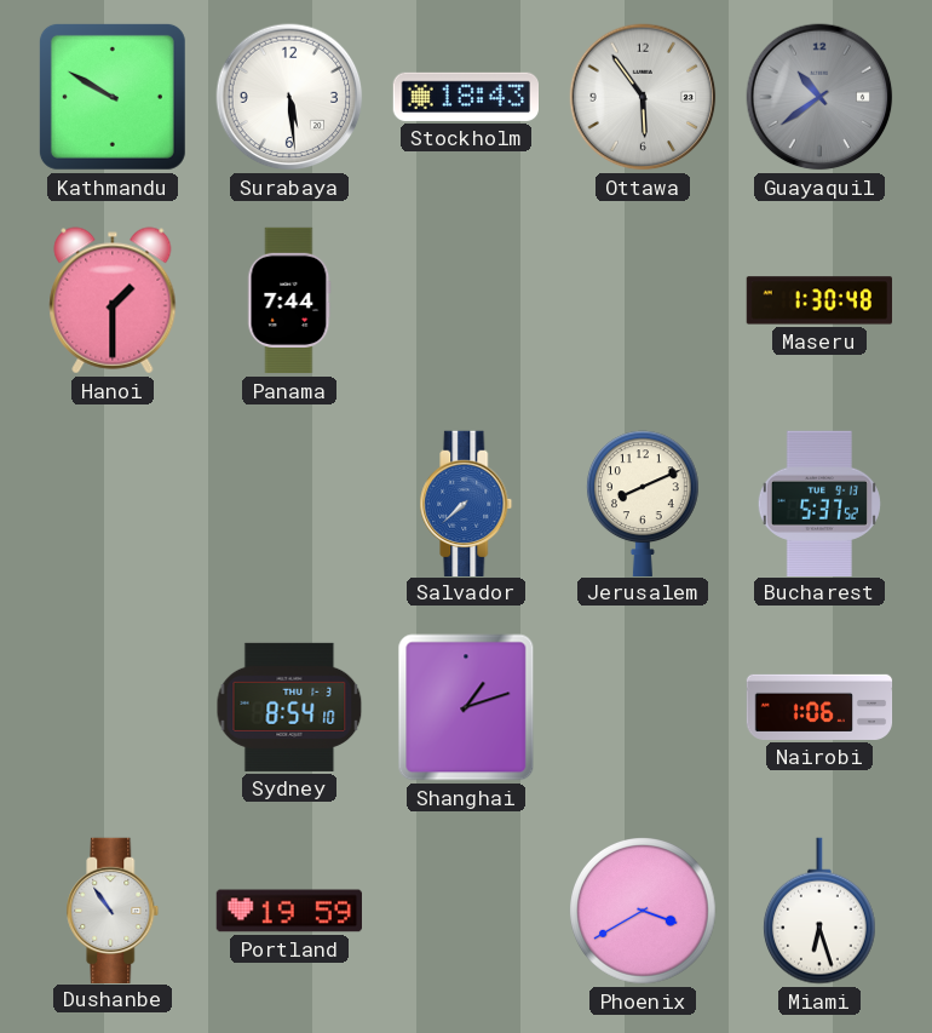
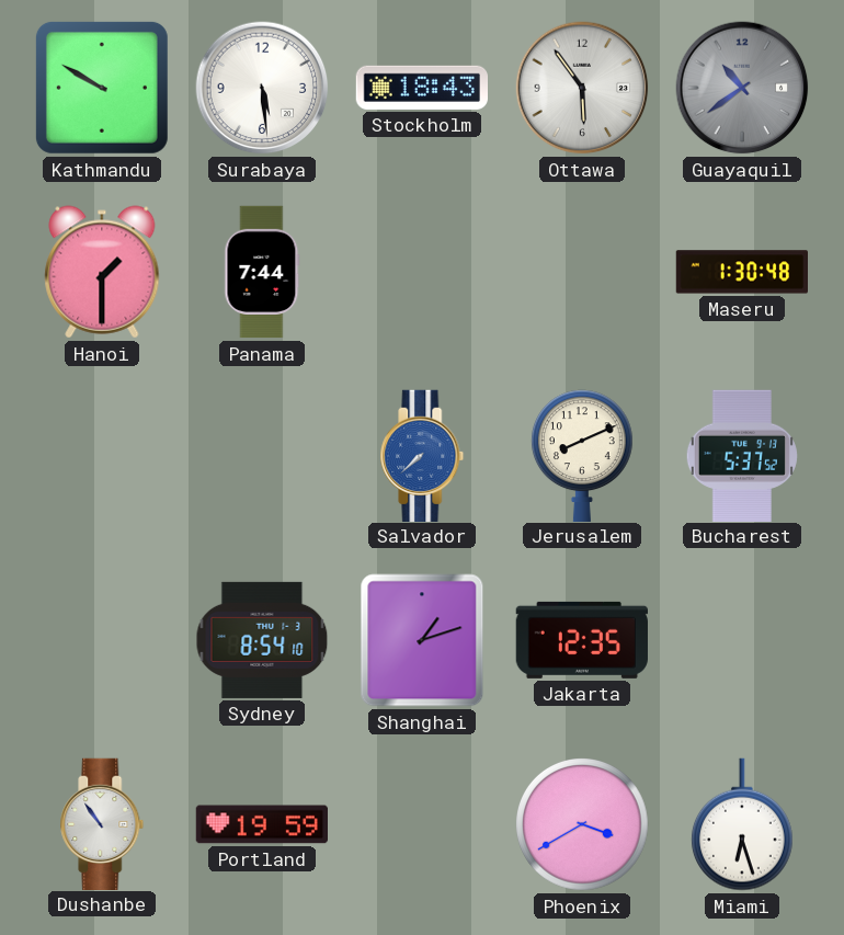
Jakarta: none -> 12:35 (582, 640)
Nairobi: 1:06 -> none (819, 707)
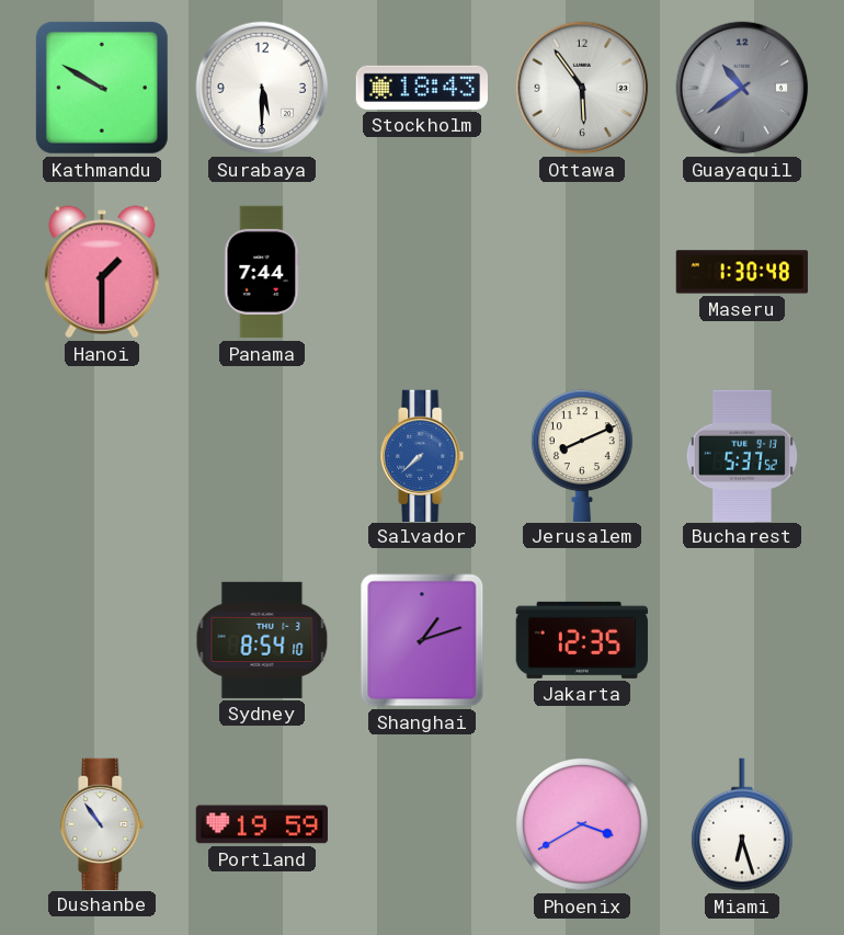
Surabaya: 5:29 -> 5:30 (262, 88)
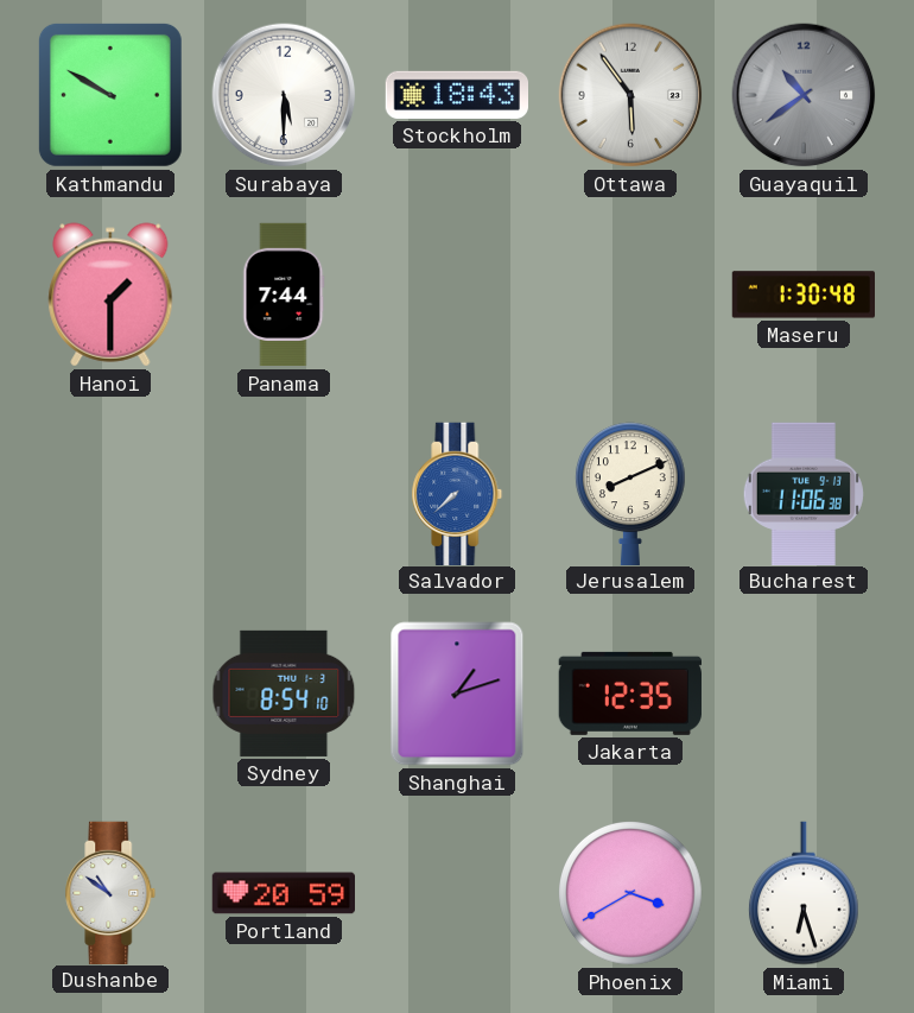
Bucharest: 5:37 -> 11:06 (804, 493)
Dushanbe: 10:54 -> 10:51 (110, 892)
Portland: 19:59 -> 20:59 (283, 893)
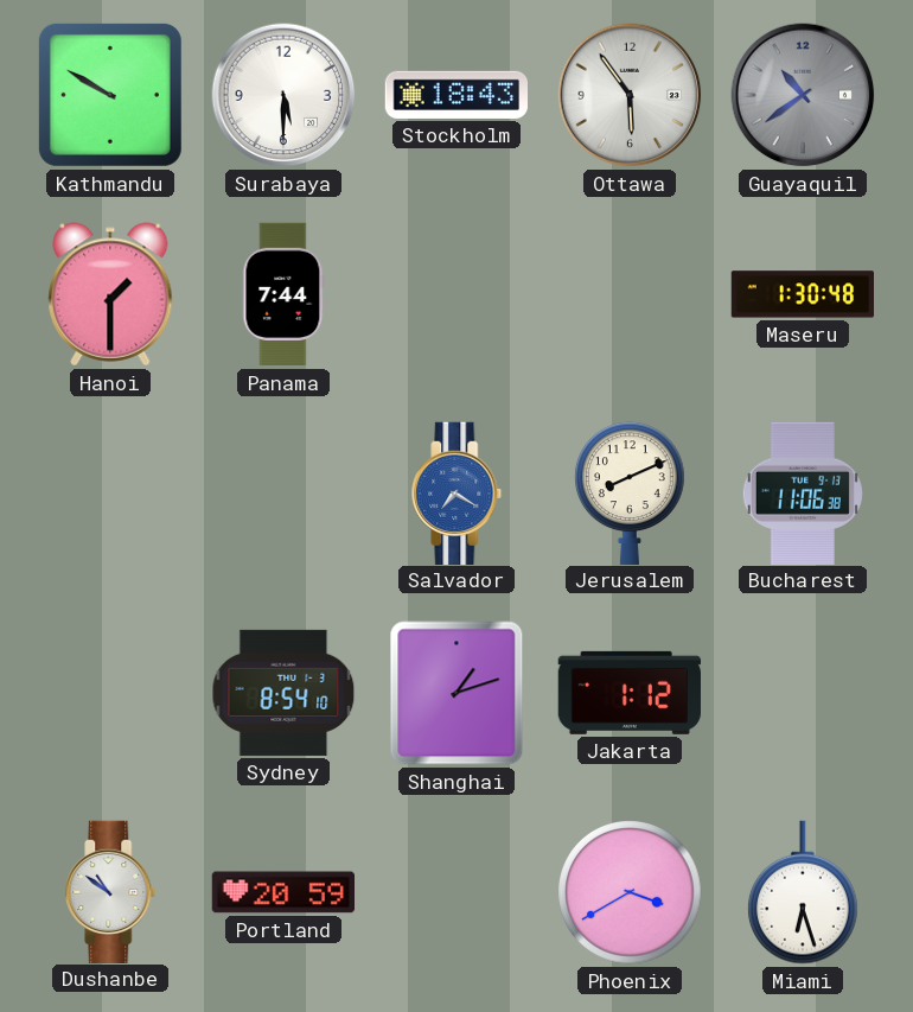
Salvador: 7:38 -> 7:20 (456, 492)
Jakarta: 12:35 -> 1:12 (630, 693)
